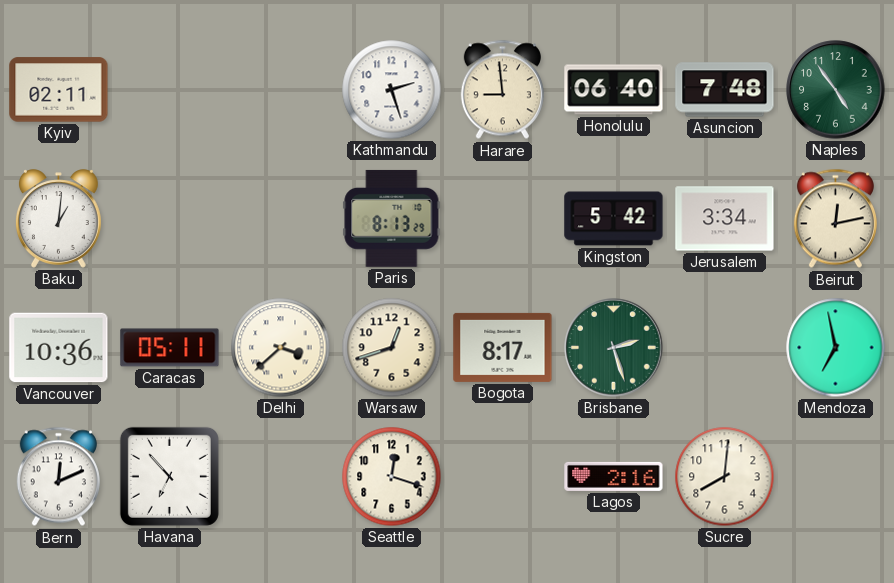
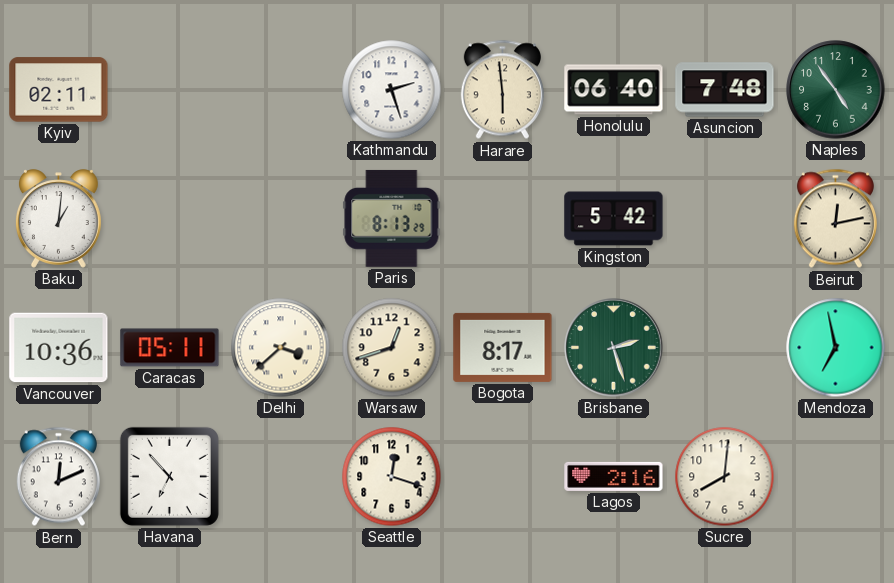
Harare: 8:59 -> 5:59 (502, 90)
Jerusalem: 3:34 -> none (725, 219)
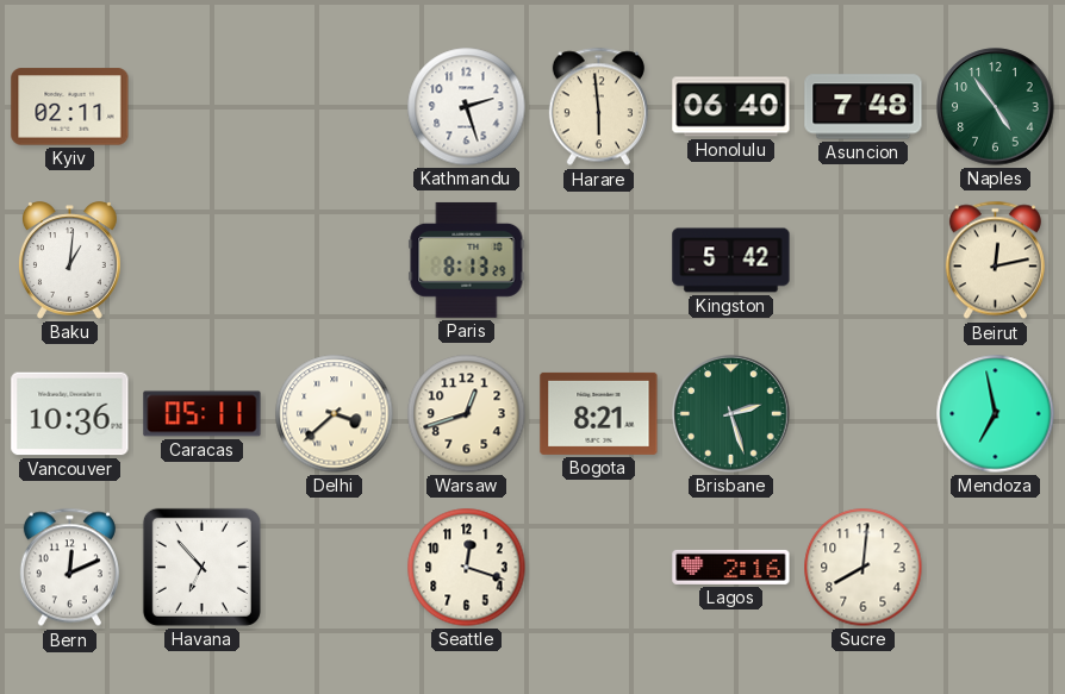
Bogota: 8:17 -> 8:21 (599, 413)
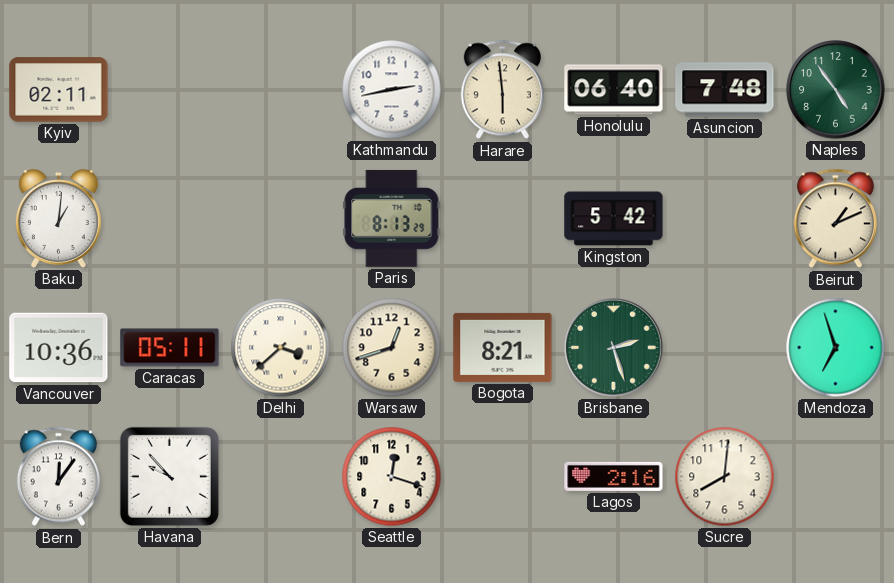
Kathmandu: 2:27 -> 2:43 (392, 90)
Beirut: 12:13 -> 1:11 (835, 219)
Mendoza: 6:58 -> 6:57 (836, 348)
Bern: 12:11 -> 12:06 (58, 477)
Havana: 6:53 -> 9:53 (169, 476)
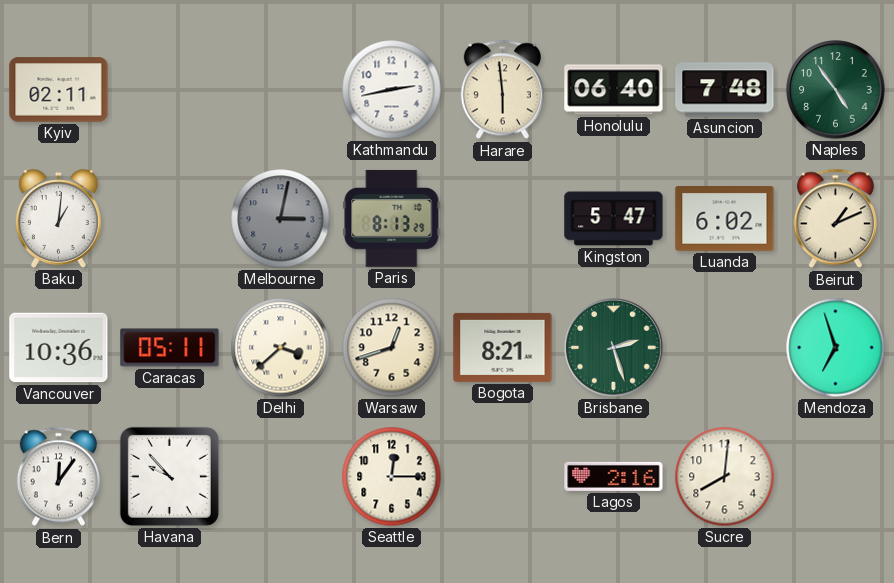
Melbourne: none -> 3:02 (281, 219)
Kingston: 5:42 -> 5:47 (614, 219)
Luanda: none -> 6:02 (725, 219)
Seattle: 12:18 -> 12:15 (392, 477)
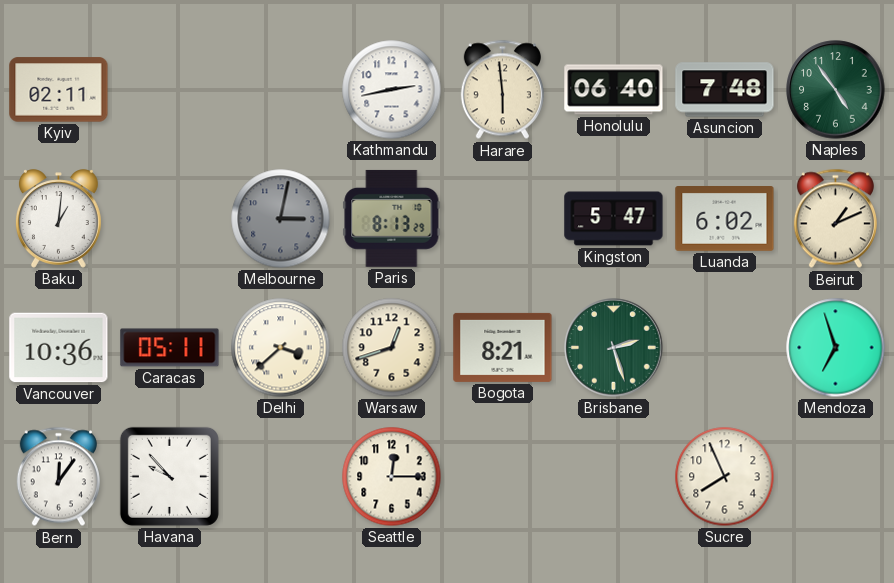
Lagos: 2:16 -> none (614, 476)
Sucre: 8:01 -> 7:56 (725, 477)
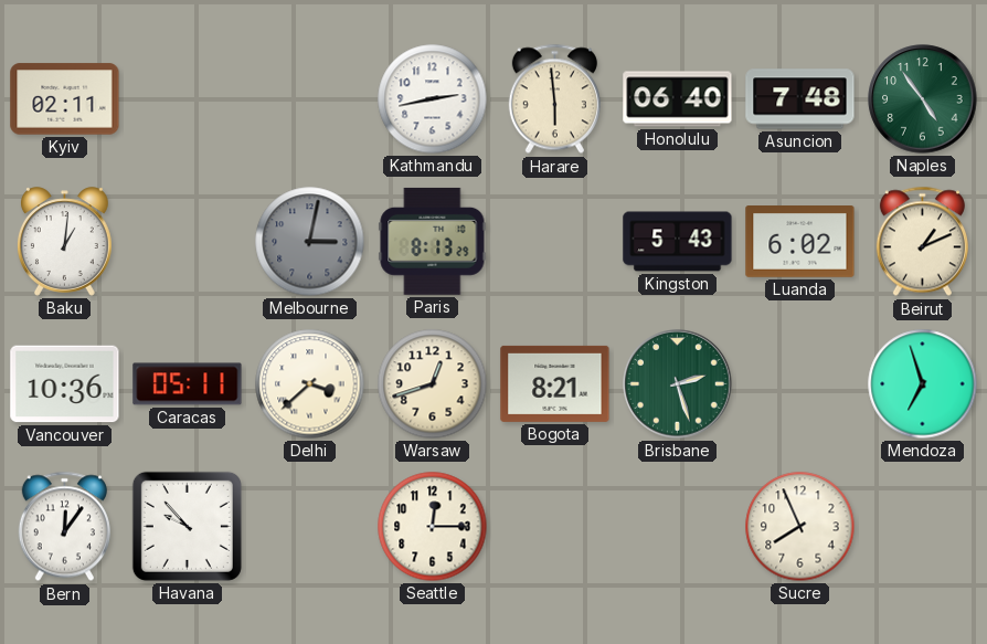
Kingston: 5:47 -> 5:43 (678, 242)
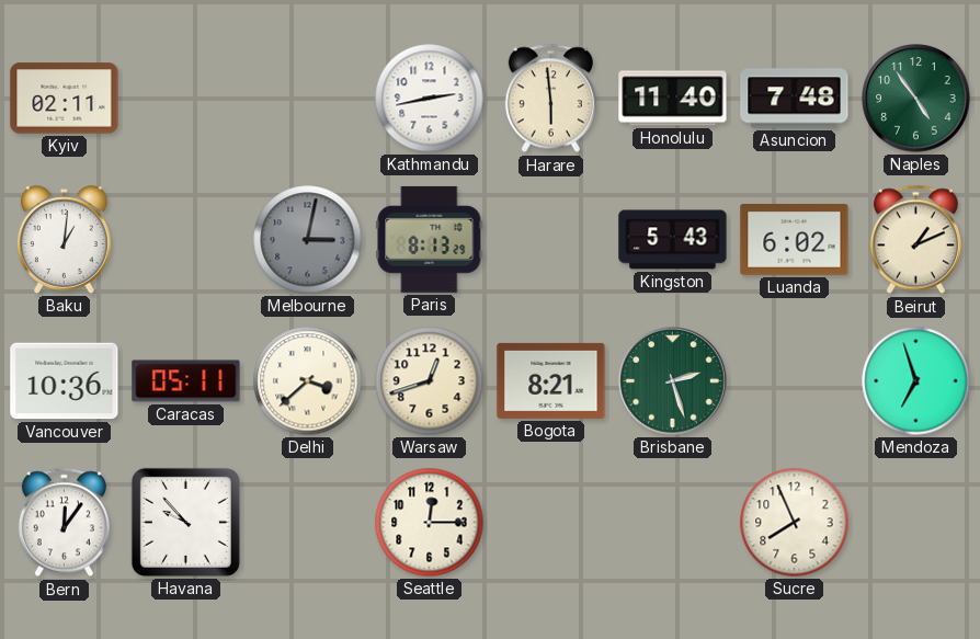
Honolulu: 06:40 -> 11:40 (673, 99)
